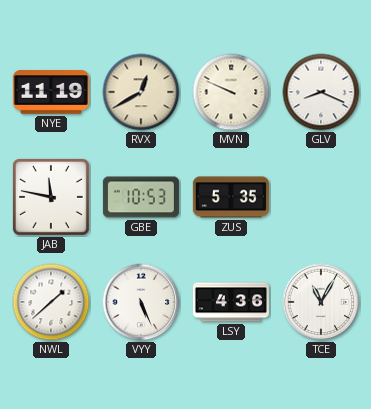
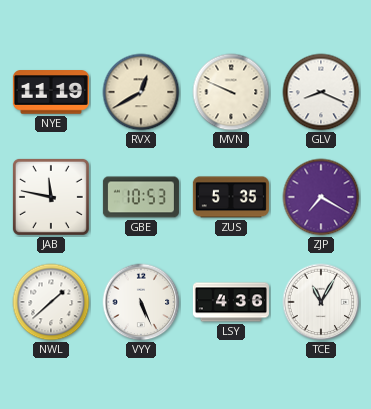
ZJP: none -> 7:20 (321, 197)
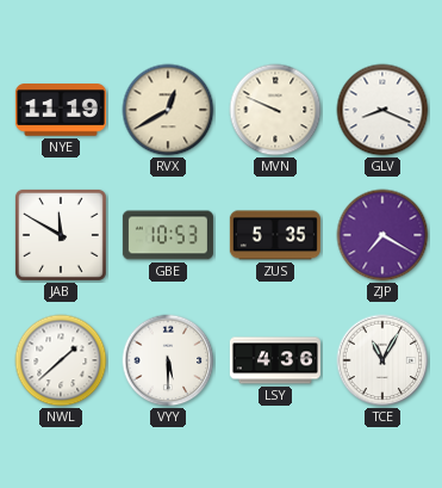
JAB: 11:47 -> 11:50 (61, 235)
VYY: 5:26 -> 5:30 (168, 360)
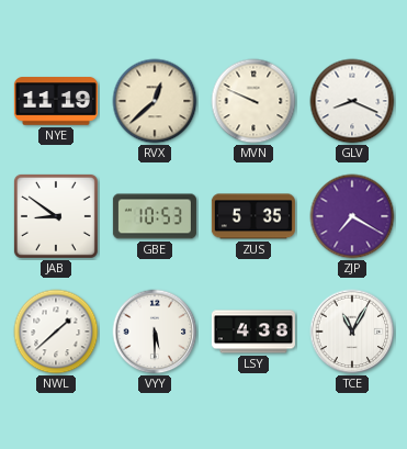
RVX: 12:40 -> 12:38 (155, 101)
JAB: 11:50 -> 8:51 (56, 216)
LSY: 4:36 -> 4:38 (253, 332)
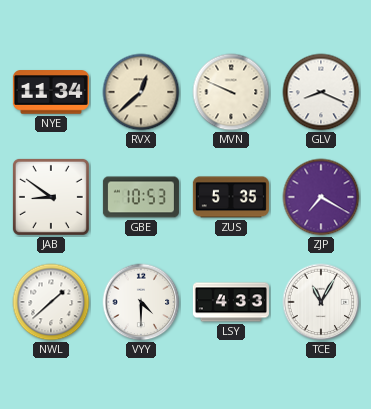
NYE: 11:19 -> 11:34 (51, 92)
VYY: 5:30 -> 4:30 (141, 302)
LSY: 4:38 -> 4:33 (231, 302)
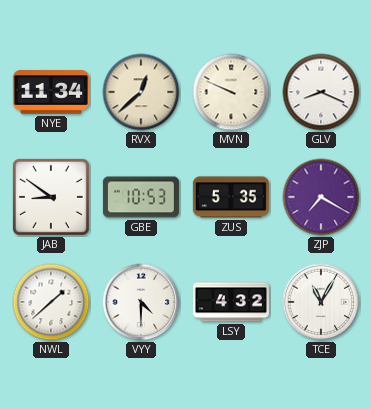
LSY: 4:33 -> 4:32 (231, 302)
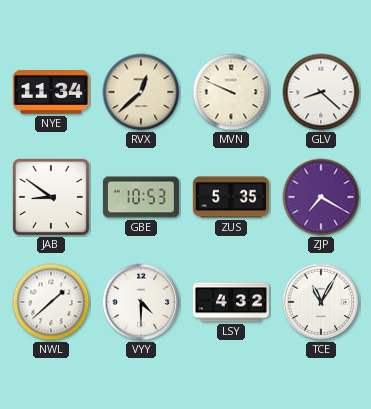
GLV: 8:19 -> 8:22 (321, 92)
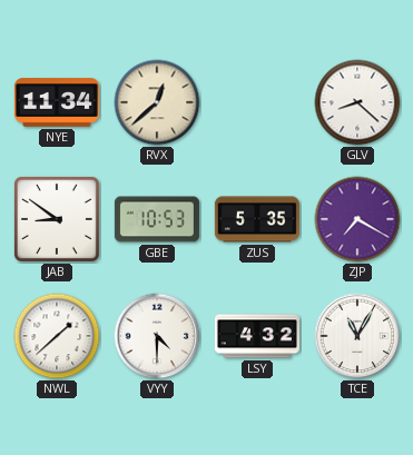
MVN: 9:49 -> none (231, 92)
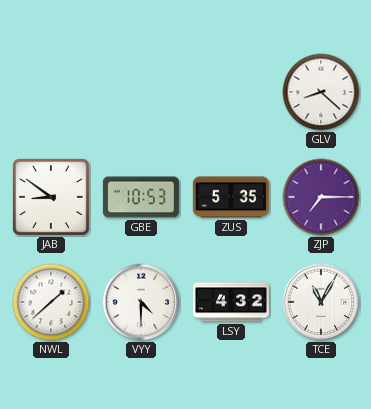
NYE: 11:34 -> none (57, 102)
RVX: 12:38 -> none (157, 102)
ZJP: 7:20 -> 7:15 (321, 197)
